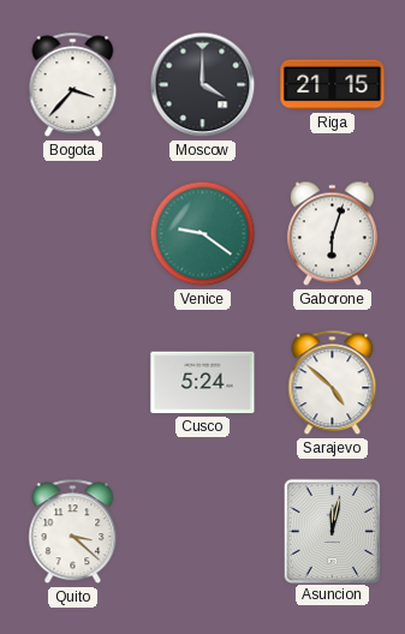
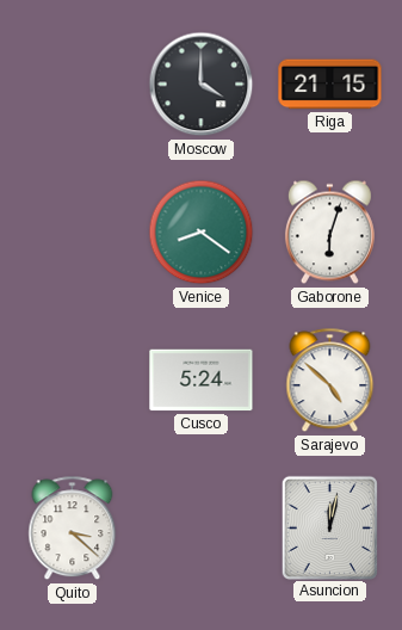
Bogota: 3:37 -> none (73, 85)
Venice: 9:21 -> 8:21 (202, 233)
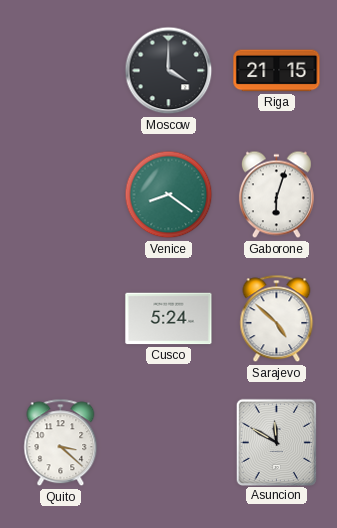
Asuncion: 12:02 -> 11:50 (276, 442)
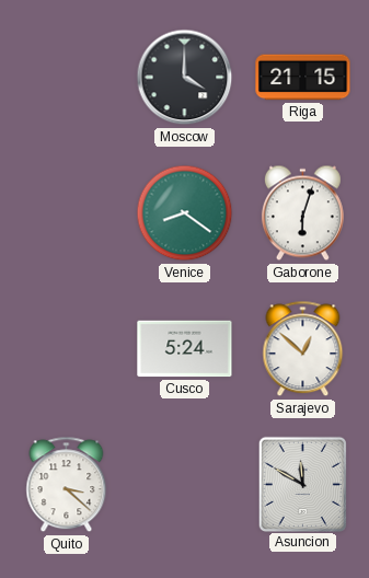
Sarajevo: 4:52 -> 12:52 (303, 349)
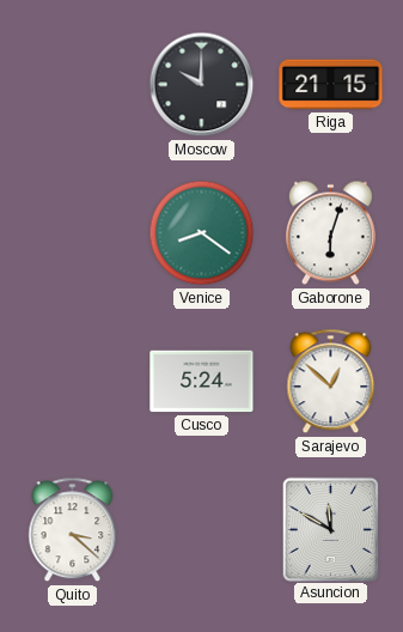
Moscow: 4:00 -> 10:00 (202, 85)
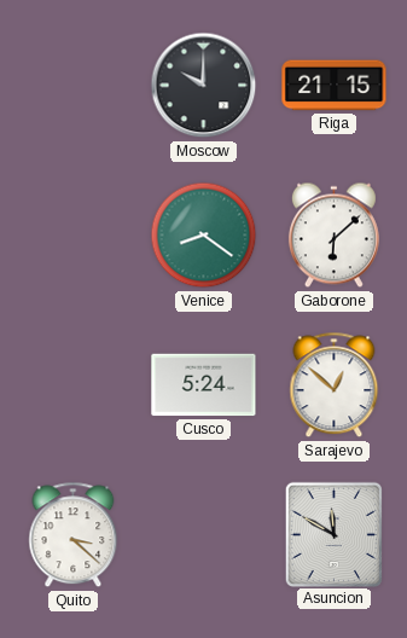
Gaborone: 6:03 -> 6:08 (333, 236)
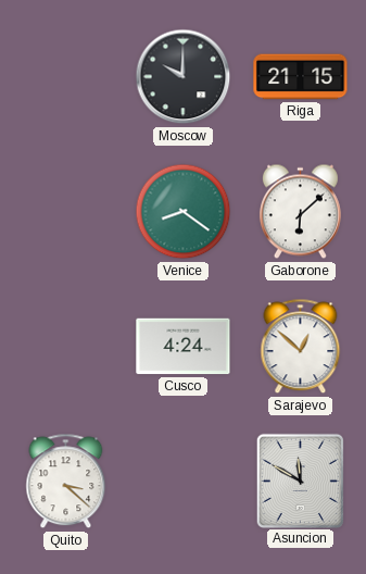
Cusco: 5:24 -> 4:24 (184, 347)
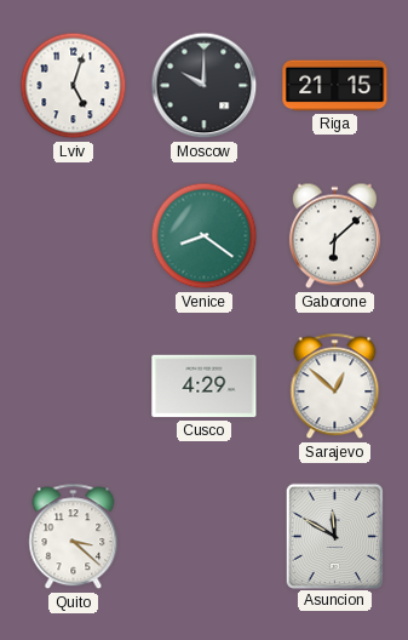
Lviv: none -> 5:03 (74, 86)
Cusco: 4:24 -> 4:29 (205, 387)
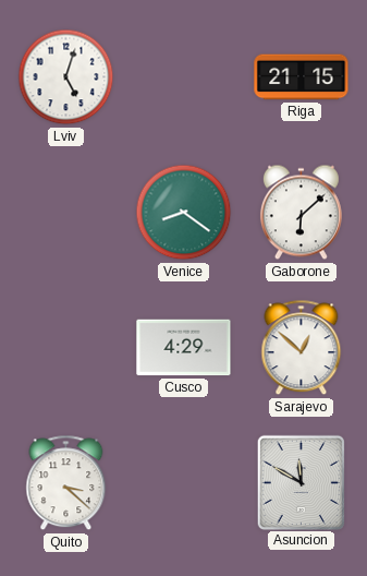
Moscow: 10:00 -> none (205, 86)
